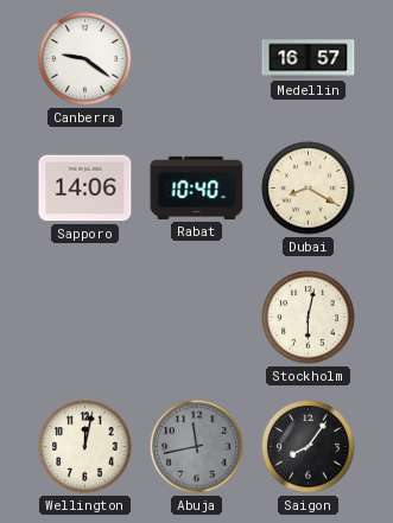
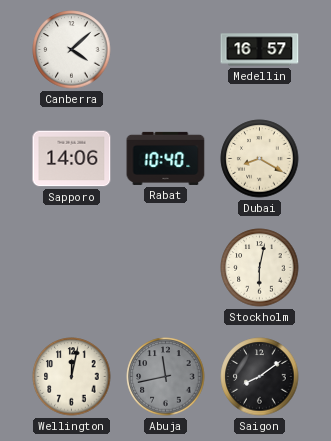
Canberra: 9:21 -> 4:08 (72, 50)
Saigon: 8:06 -> 8:09 (260, 377)
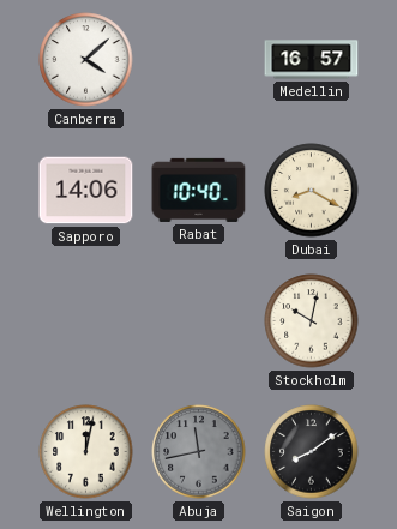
Stockholm: 6:02 -> 10:02 (312, 321)
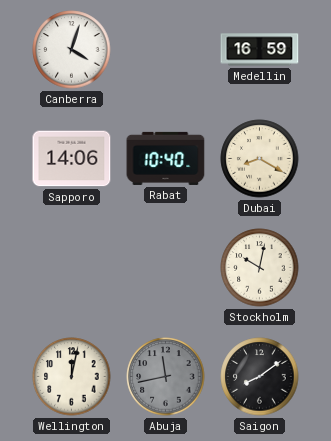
Canberra: 4:08 -> 4:03 (72, 50)
Medellin: 16:57 -> 16:59 (260, 50)
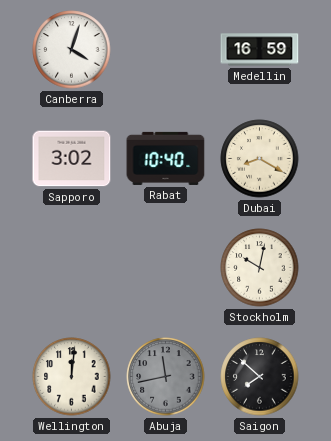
Sapporo: 14:06 -> 3:02 (72, 159)
Wellington: 12:02 -> 12:01 (72, 377)
Saigon: 8:09 -> 7:52 (260, 377)
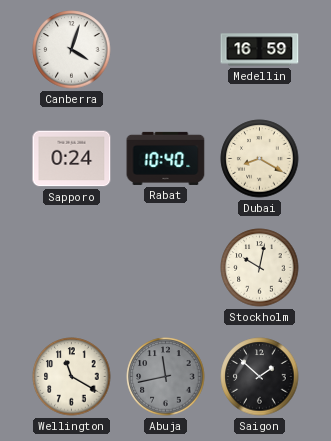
Sapporo: 3:02 -> 0:24 (72, 159)
Wellington: 12:01 -> 11:20 (72, 377)
Saigon: 7:52 -> 1:52 (260, 377)
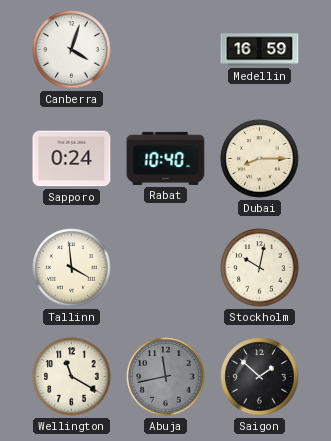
Dubai: 8:20 -> 8:15 (260, 159)
Tallinn: none -> 3:59 (72, 268)
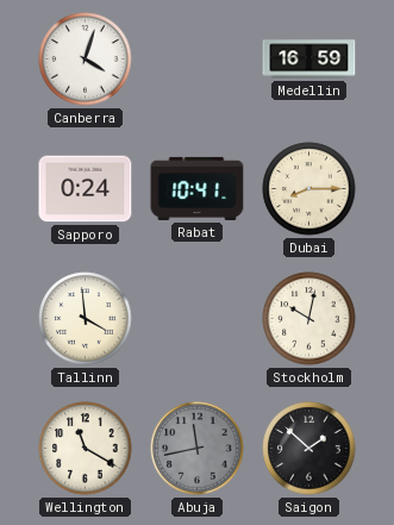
Rabat: 10:40 -> 10:41 (198, 188)
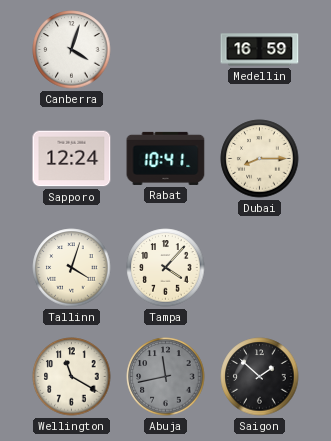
Sapporo: 0:24 -> 12:24 (72, 159)
Tallinn: 3:59 -> 4:03 (72, 268)
Tampa: none -> 4:07 (166, 268)
Stockholm: 10:02 -> none (309, 319)
